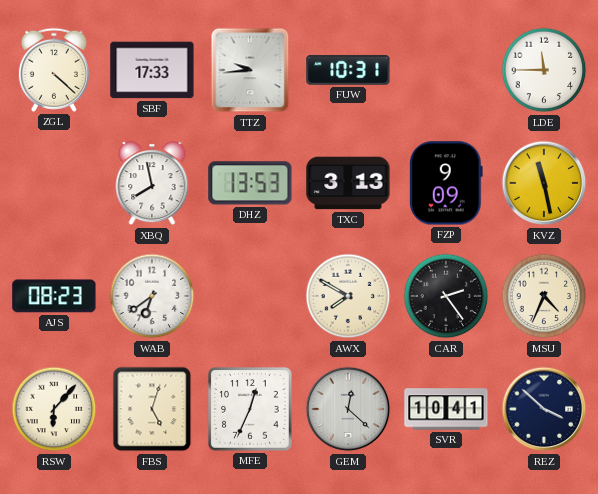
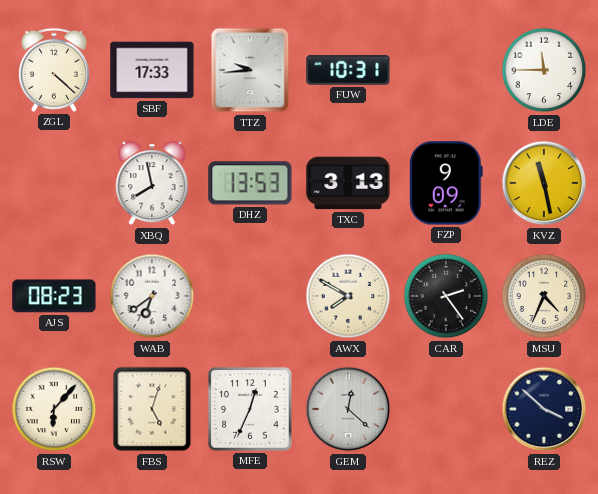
SVR: 10:41 -> none (446, 409)
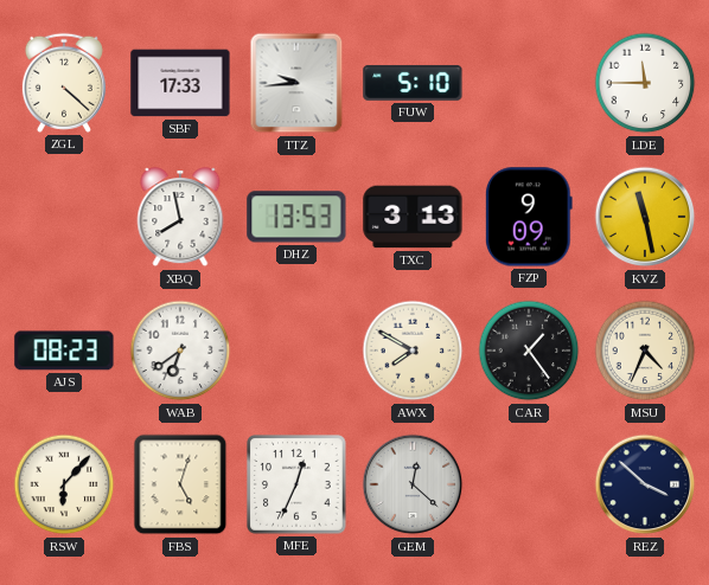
FUW: 10:31 -> 5:10 (413, 83)
CAR: 2:24 -> 1:24 (529, 351)
